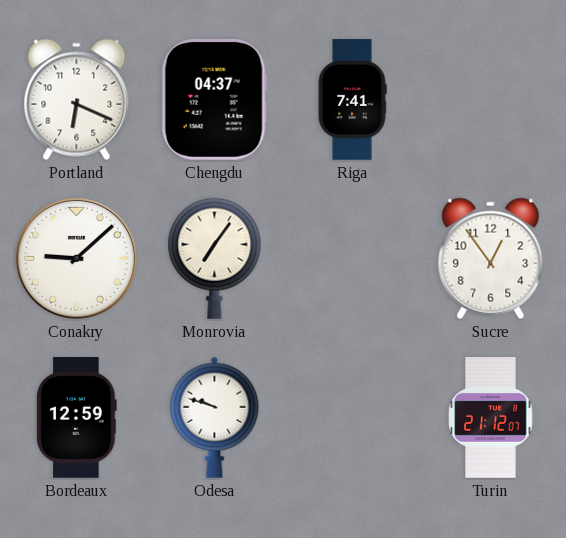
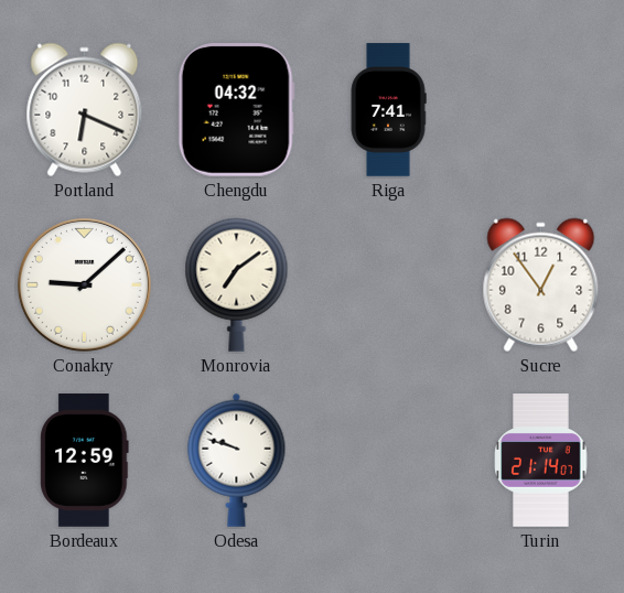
Chengdu: 04:37 -> 04:32 (236, 110)
Monrovia: 7:06 -> 7:09 (237, 284)
Turin: 21:12 -> 21:14 (541, 461)
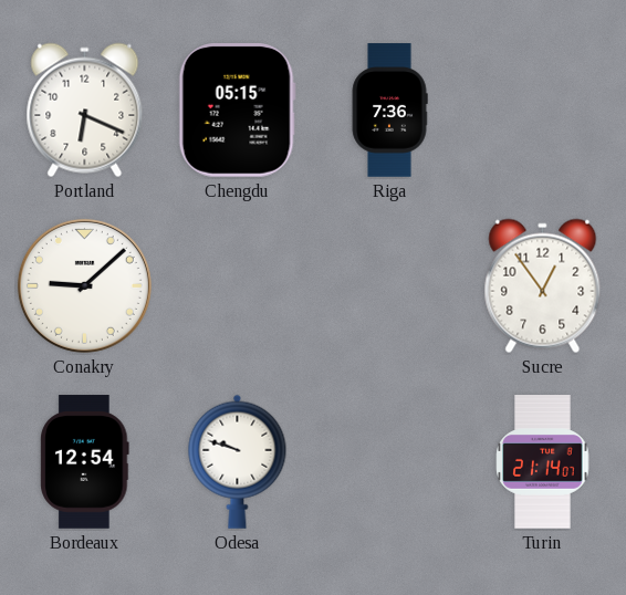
Chengdu: 04:32 -> 05:15 (237, 111)
Riga: 7:41 -> 7:36 (389, 111)
Monrovia: 7:09 -> none (237, 284)
Bordeaux: 12:59 -> 12:54 (85, 462)
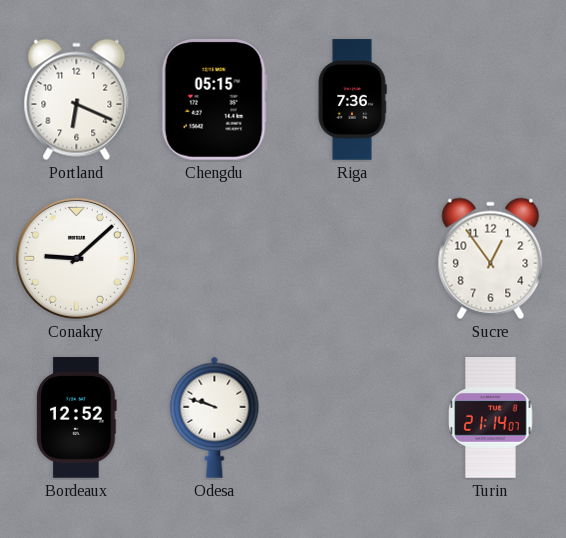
Bordeaux: 12:54 -> 12:52 (77, 418)
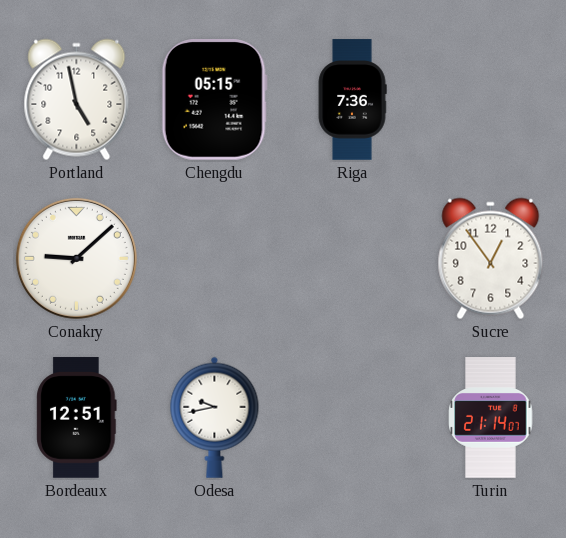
Portland: 6:19 -> 4:58 (77, 100)
Bordeaux: 12:52 -> 12:51 (77, 418)
Odesa: 9:48 -> 9:43 (215, 417)
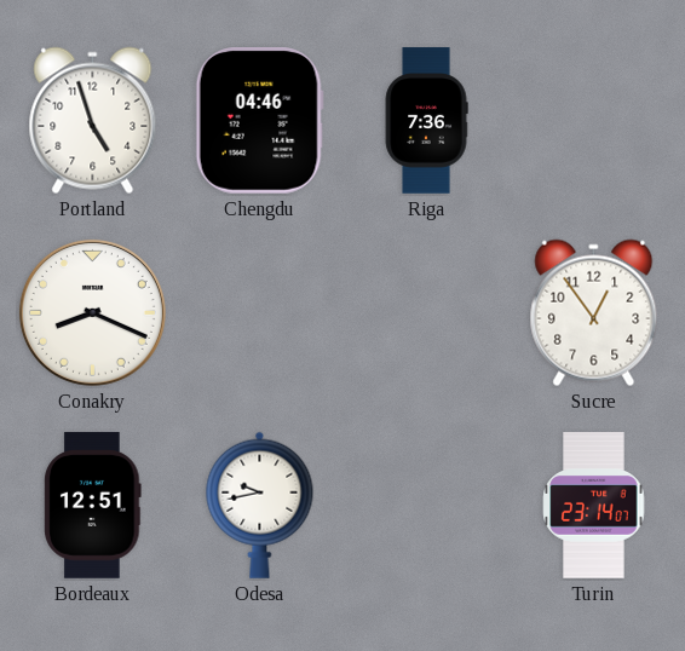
Portland: 4:58 -> 4:57 (93, 121)
Chengdu: 05:15 -> 04:46 (259, 121)
Conakry: 9:08 -> 8:19 (92, 312)
Turin: 21:14 -> 23:14 (594, 506)
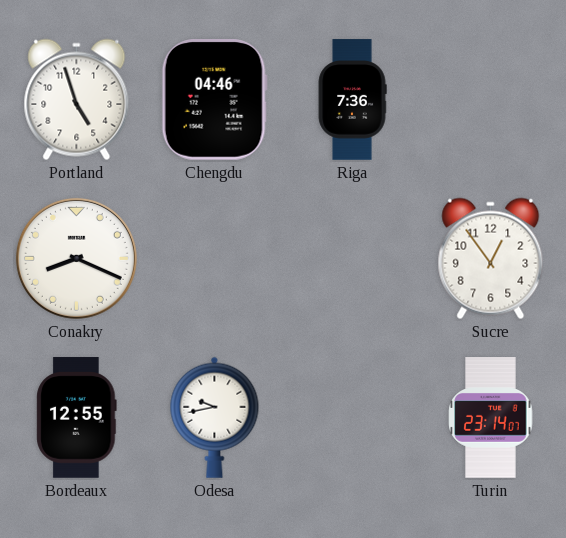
Bordeaux: 12:51 -> 12:55 (77, 418)
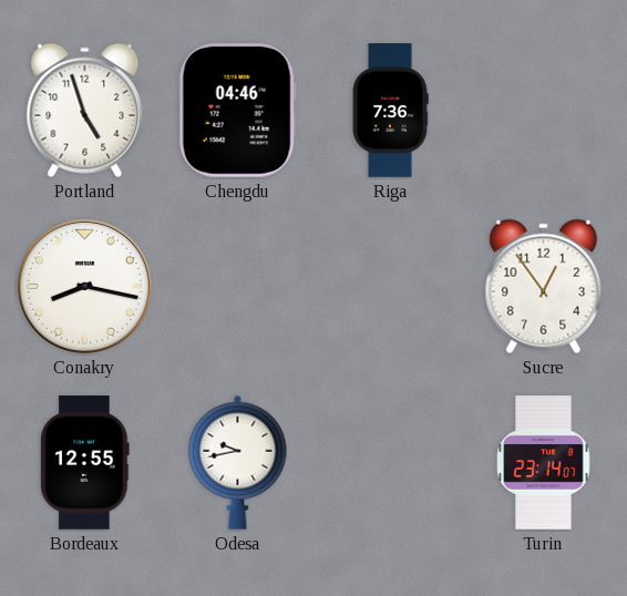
Conakry: 8:19 -> 8:17 (84, 286)
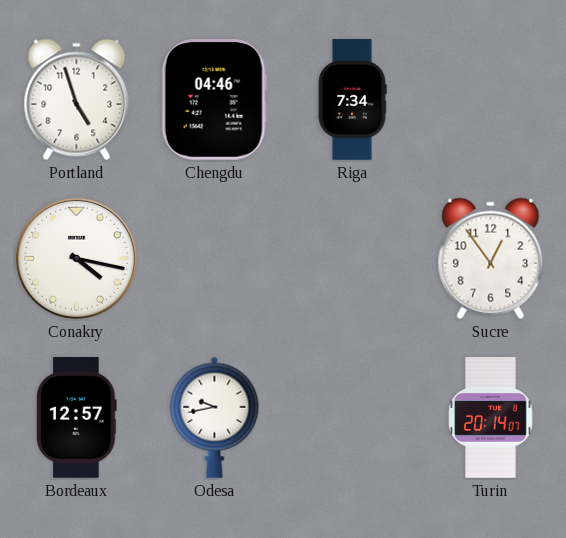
Riga: 7:36 -> 7:34 (352, 100)
Conakry: 8:17 -> 4:17 (76, 258)
Bordeaux: 12:55 -> 12:57 (77, 418)
Turin: 23:14 -> 20:14 (491, 418)
